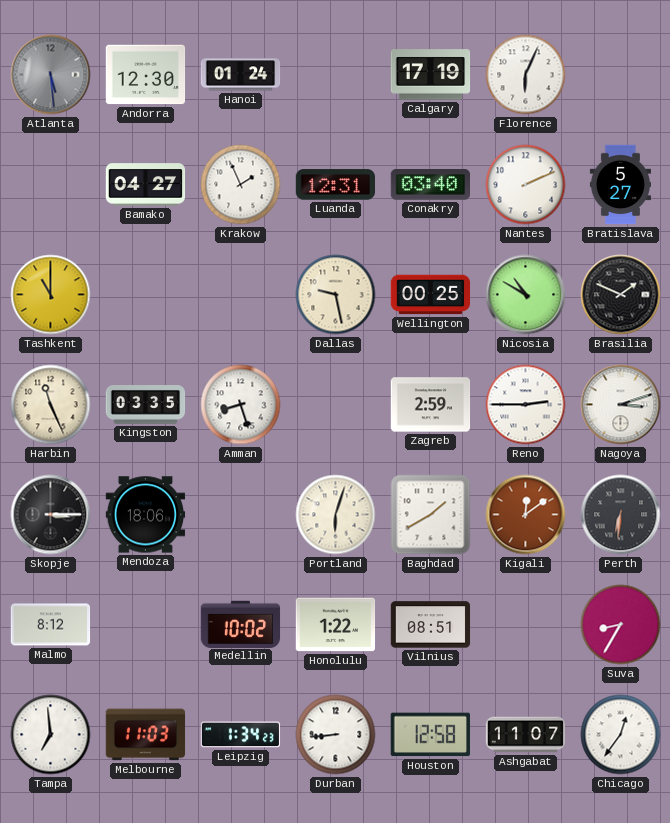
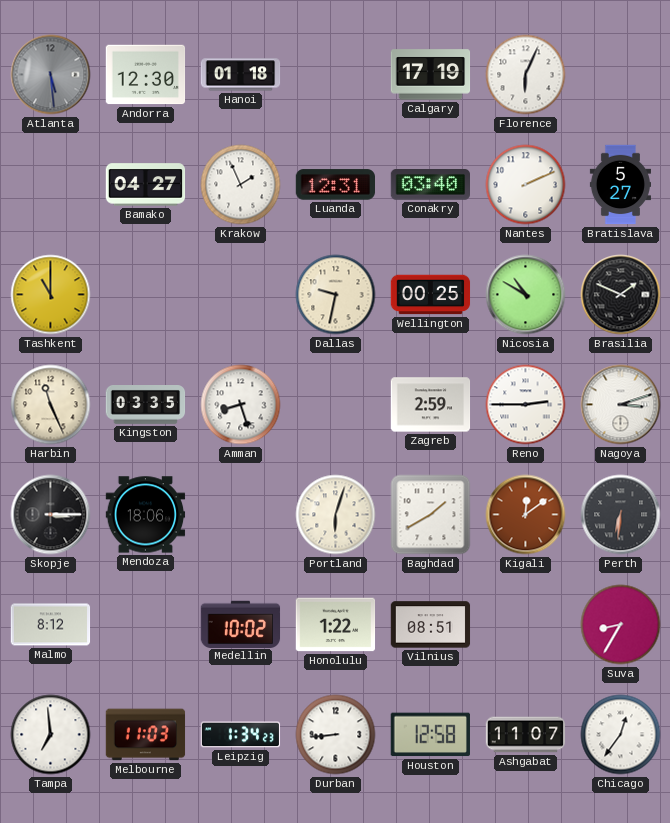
Hanoi: 01:24 -> 01:18 (241, 75)
Dallas: 9:28 -> 9:32 (336, 295)
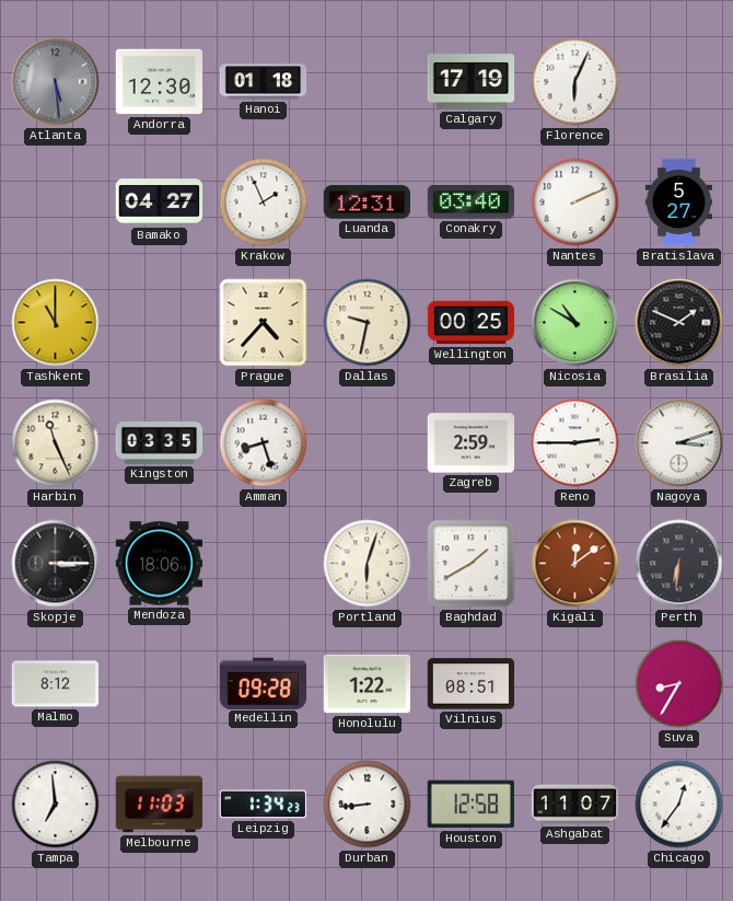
Prague: none -> 4:37 (264, 323)
Medellin: 10:02 -> 09:28 (264, 683)
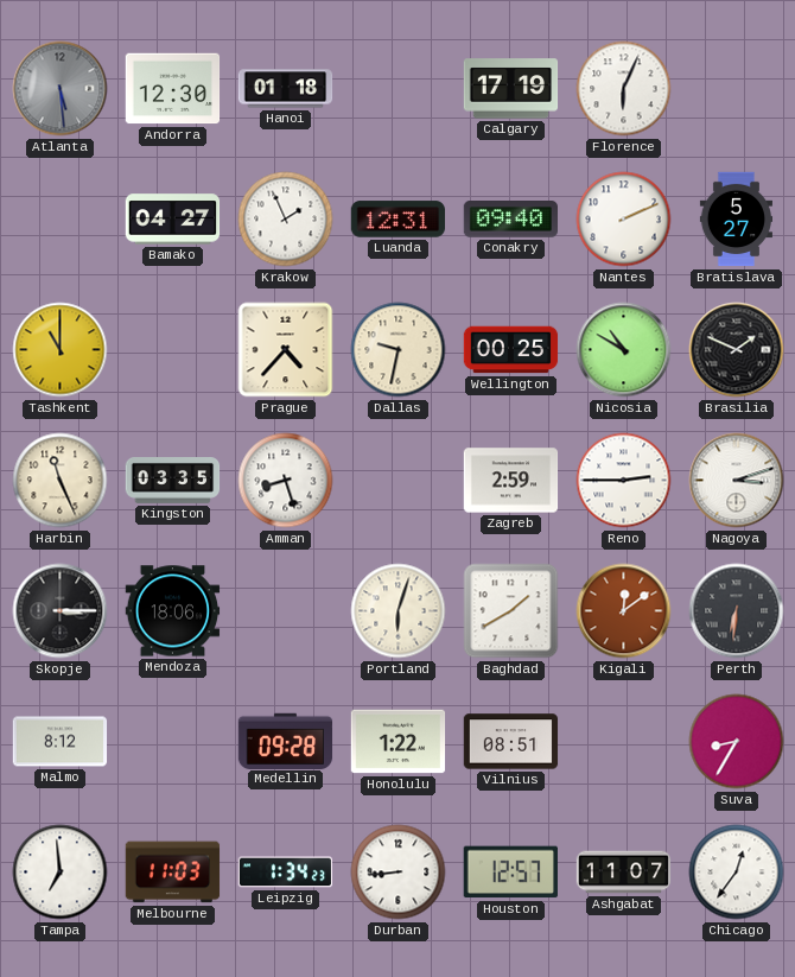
Conakry: 03:40 -> 09:40 (510, 220)
Houston: 12:58 -> 12:57 (510, 873)
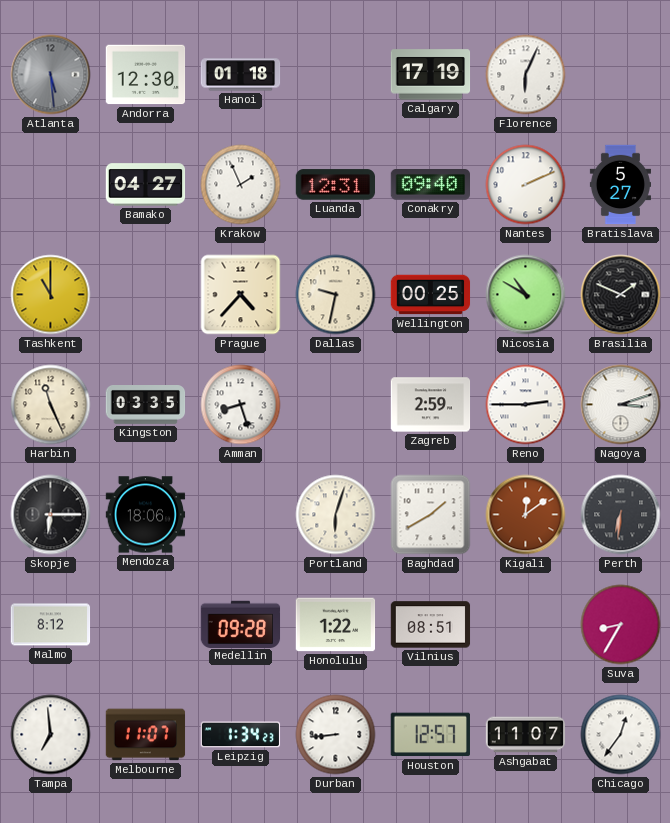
Skopje: 3:15 -> 6:15 (51, 515)
Melbourne: 11:03 -> 11:07 (146, 735)
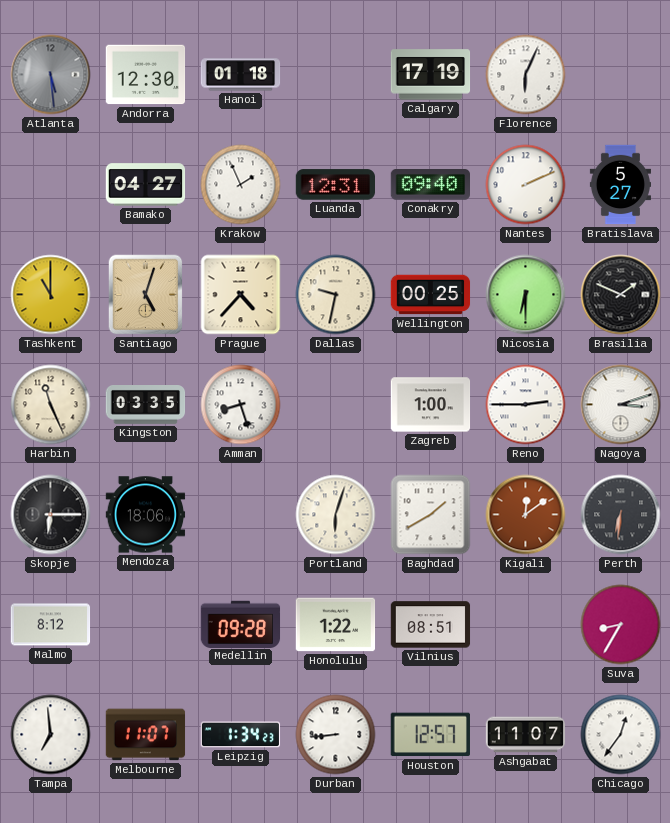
Santiago: none -> 5:03 (146, 295)
Nicosia: 10:50 -> 6:30 (526, 295)
Zagreb: 2:59 -> 1:00 (431, 405)
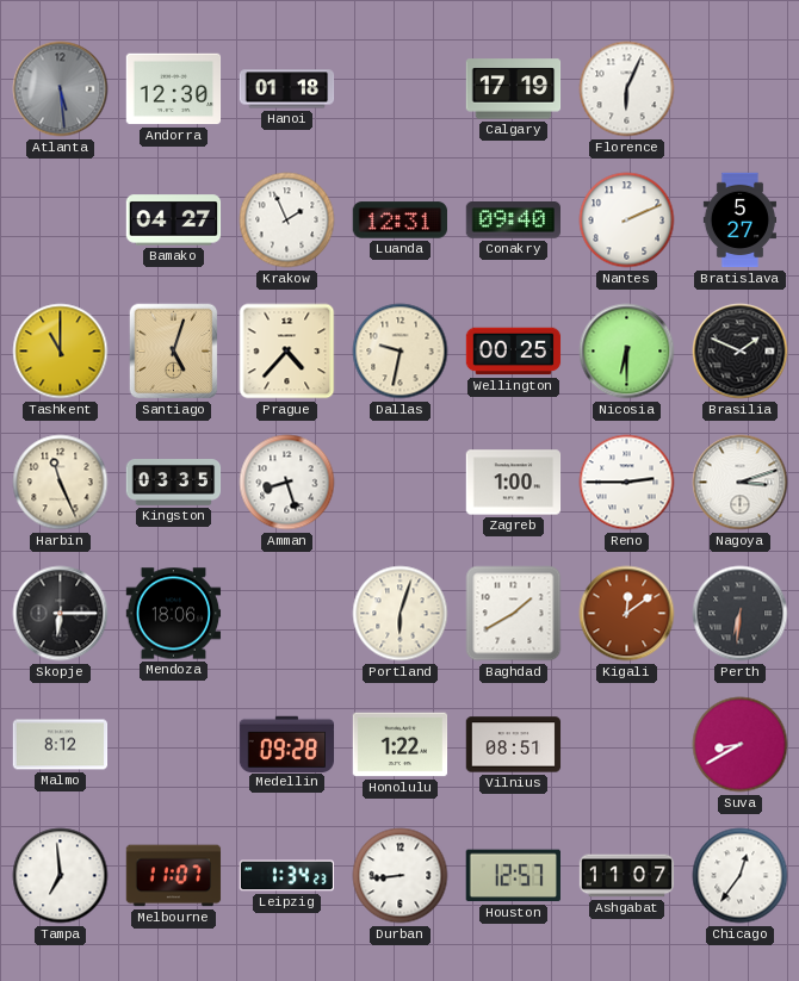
Suva: 8:35 -> 8:40 (741, 745)
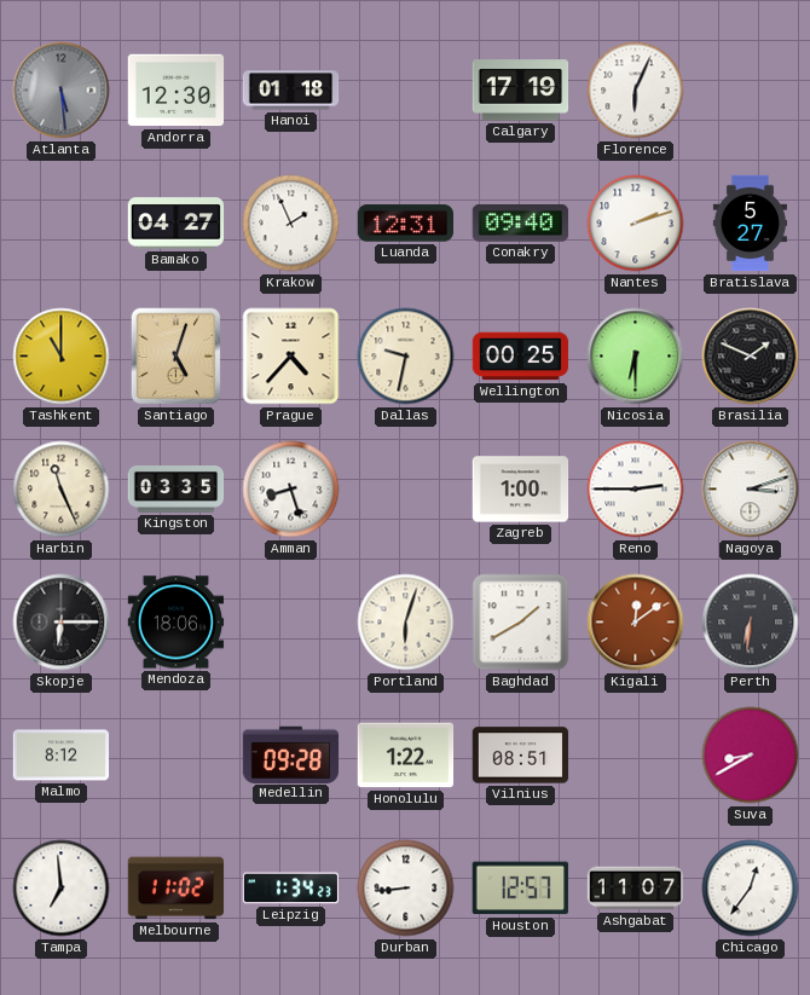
Nantes: 2:11 -> 2:12 (636, 224)
Melbourne: 11:07 -> 11:02 (177, 889)
